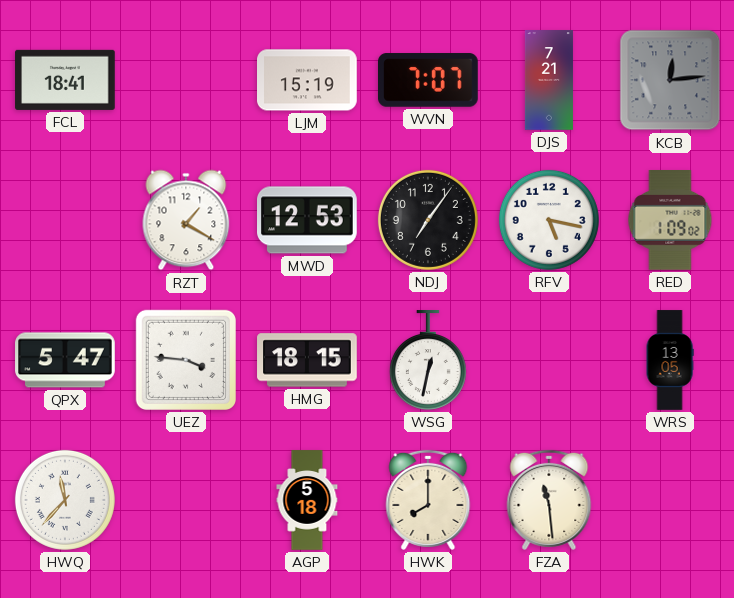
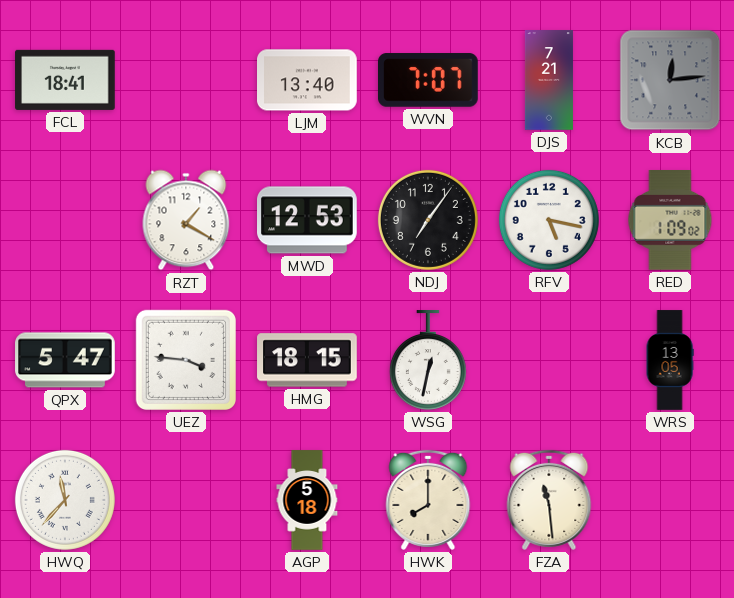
LJM: 15:19 -> 13:40 (308, 80)
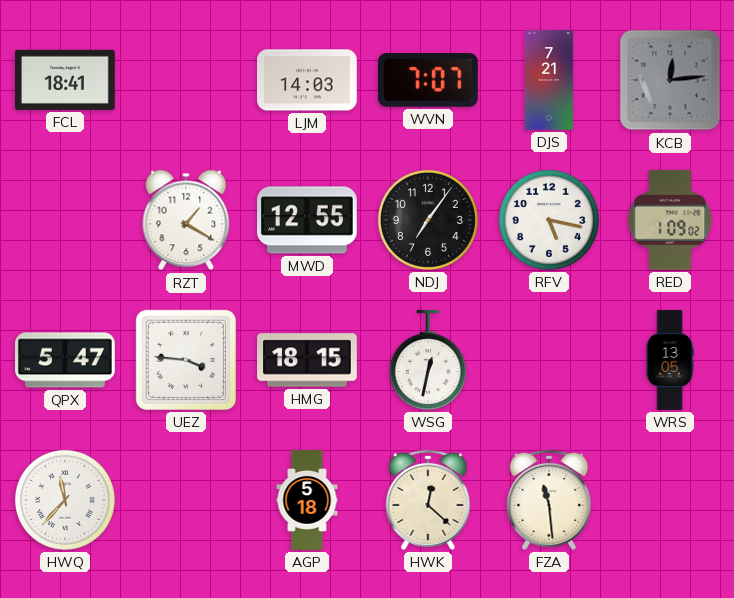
LJM: 13:40 -> 14:03 (308, 80)
MWD: 12:53 -> 12:55 (307, 220)
HWK: 8:00 -> 12:22 (428, 500)
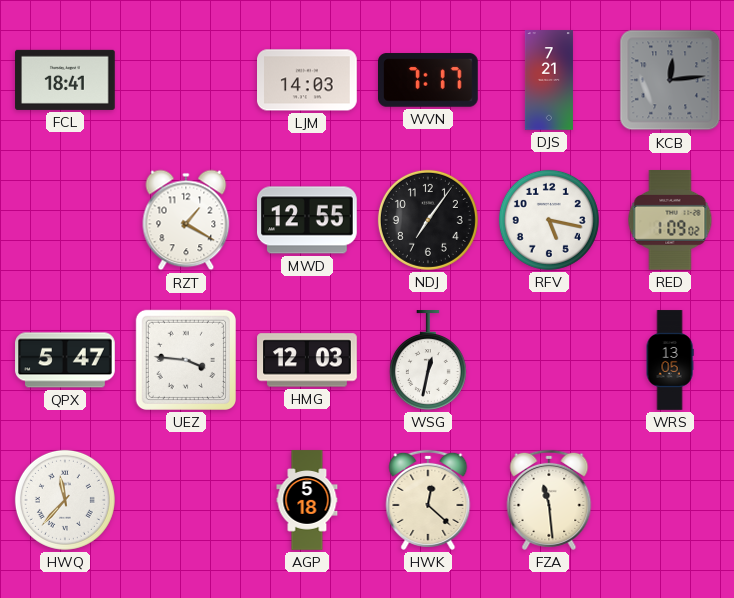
WVN: 7:07 -> 7:17 (429, 80)
HMG: 18:15 -> 12:03 (307, 360)
